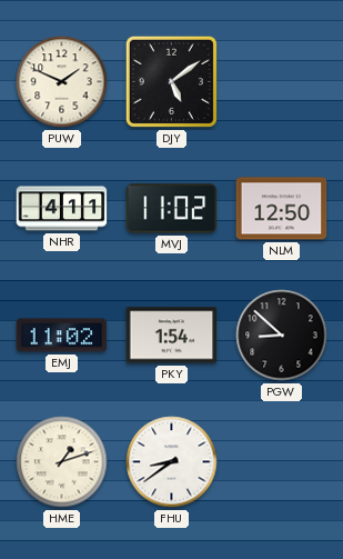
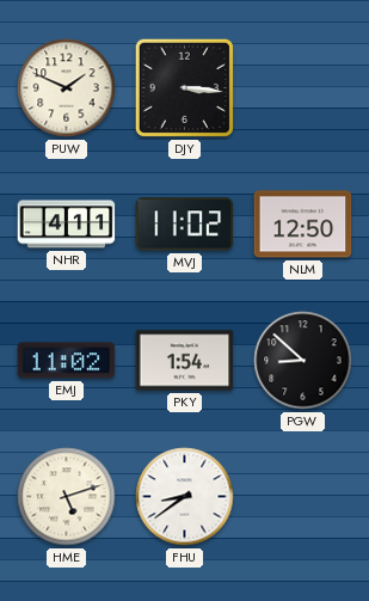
DJY: 5:09 -> 3:16 (184, 87)
HME: 1:12 -> 5:12 (67, 497)
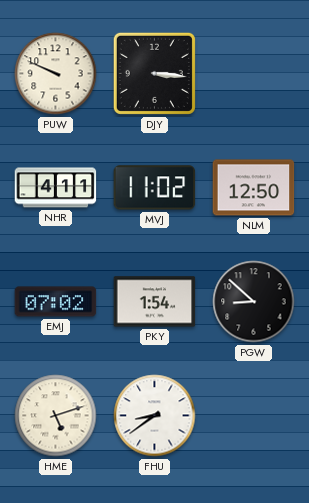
PUW: 1:49 -> 9:49 (56, 74)
EMJ: 11:02 -> 07:02 (56, 302)
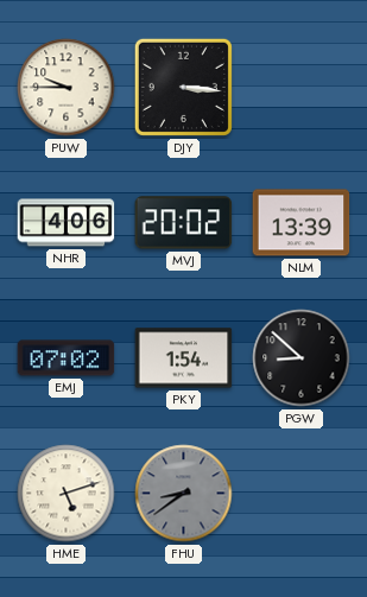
PUW: 9:49 -> 9:45 (67, 88)
NHR: 4:11 -> 4:06 (67, 223)
MVJ: 11:02 -> 20:02 (184, 223)
NLM: 12:50 -> 13:39 (302, 223)
FHU dial: white -> grey (184, 494)
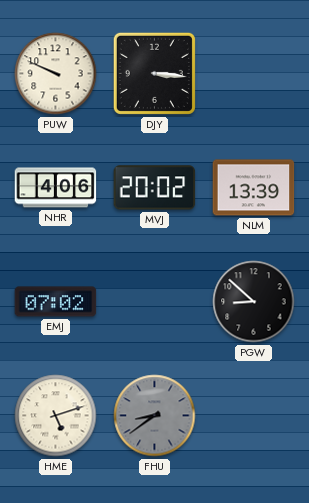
PUW: 9:45 -> 9:49 (56, 74)
PKY: 1:54 -> none (184, 358)
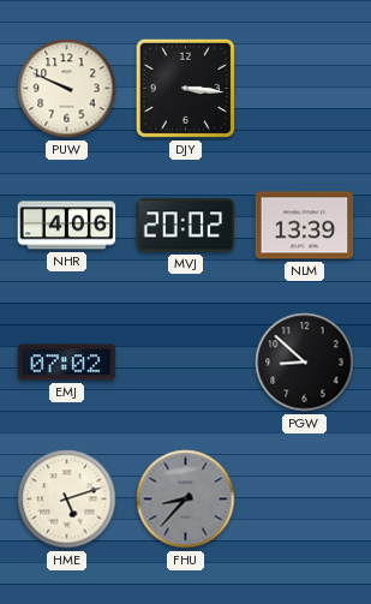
FHU: 8:39 -> 8:37 (186, 500)
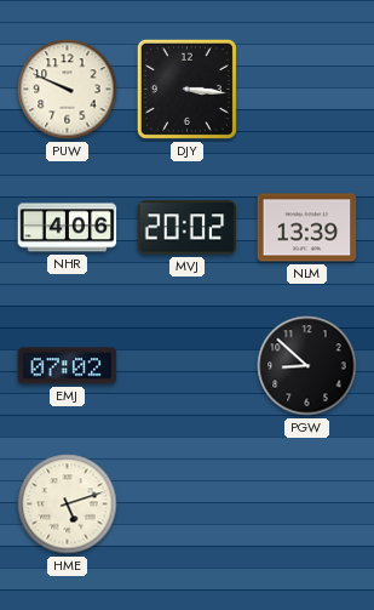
FHU: 8:37 -> none (186, 500)
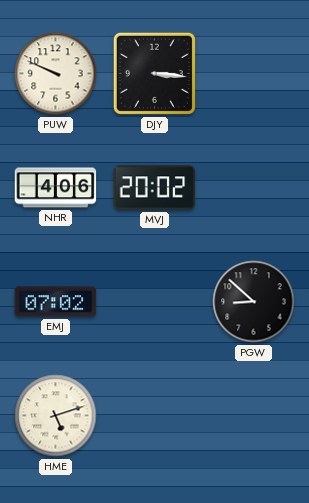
NLM: 13:39 -> none (307, 228)
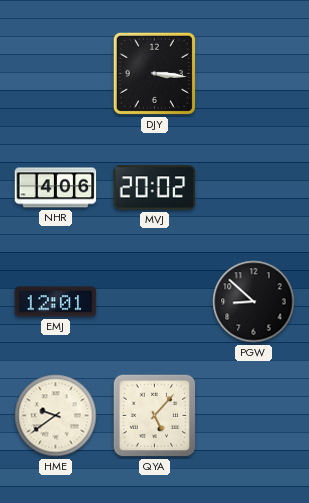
PUW: 9:49 -> none (56, 74)
EMJ: 07:02 -> 12:01 (56, 302)
HME: 5:12 -> 9:39 (56, 416)
QYA: none -> 5:07 (155, 416)
